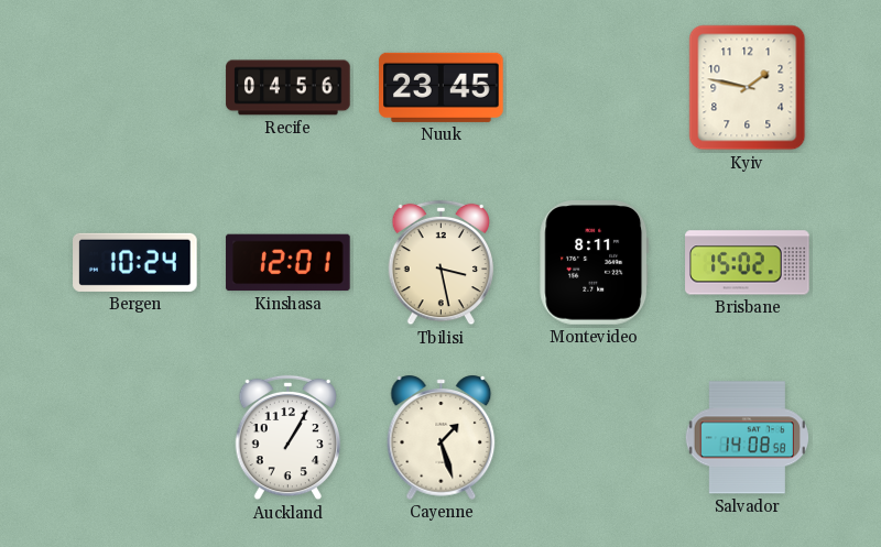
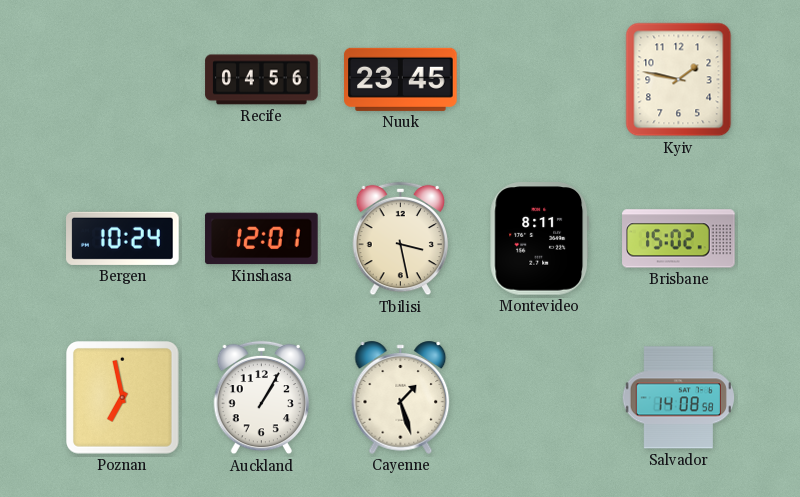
Poznan: none -> 6:58 (123, 398)
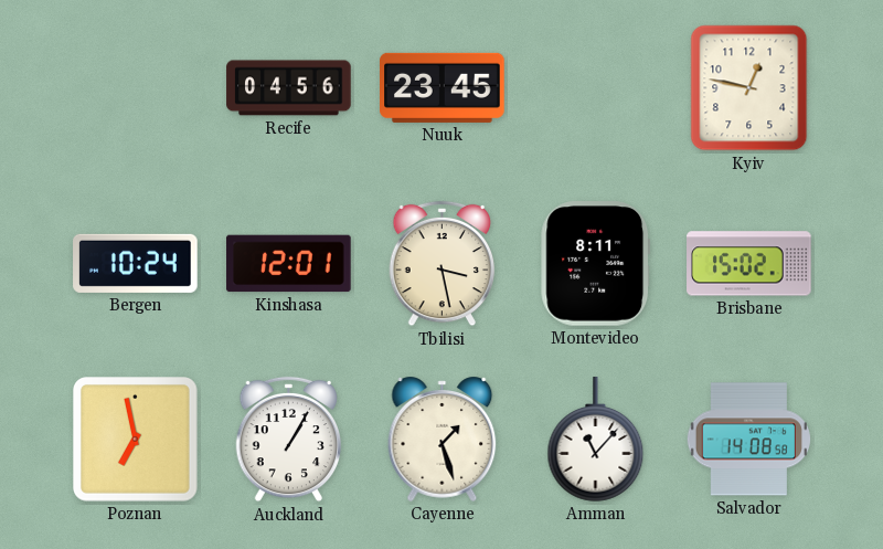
Kyiv: 1:47 -> 12:47 (749, 88)
Amman: none -> 11:07 (596, 440)
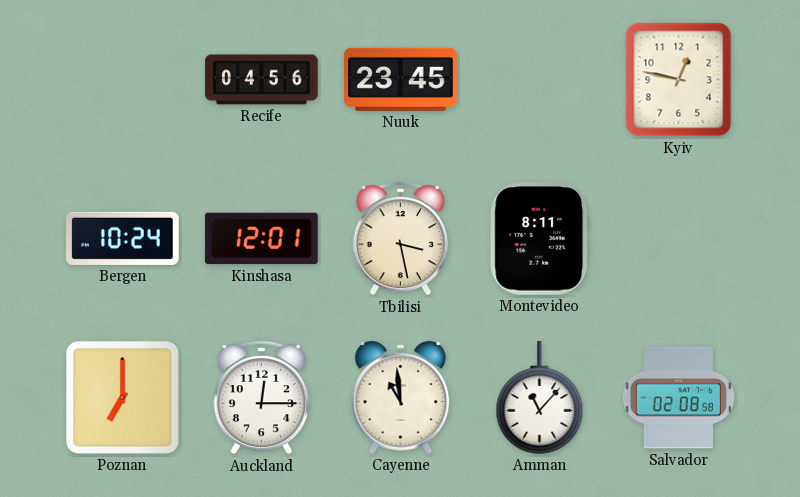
Brisbane: 15:02 -> none (749, 264)
Poznan: 6:58 -> 7:00 (123, 398)
Auckland: 1:05 -> 12:15 (262, 398)
Cayenne: 1:27 -> 10:59 (401, 397)
Salvador: 14:08 -> 02:08 (678, 398)
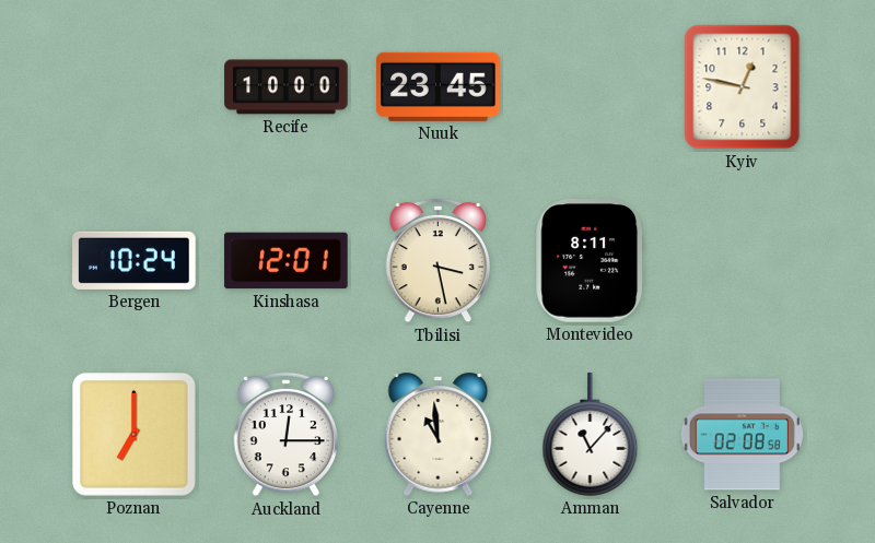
Recife: 04:56 -> 10:00 (287, 87)
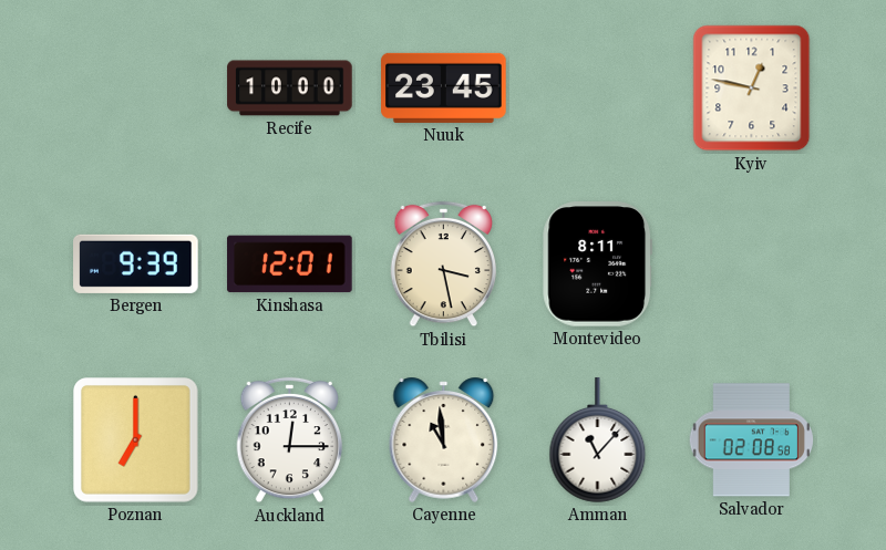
Bergen: 10:24 -> 9:39 (136, 263)
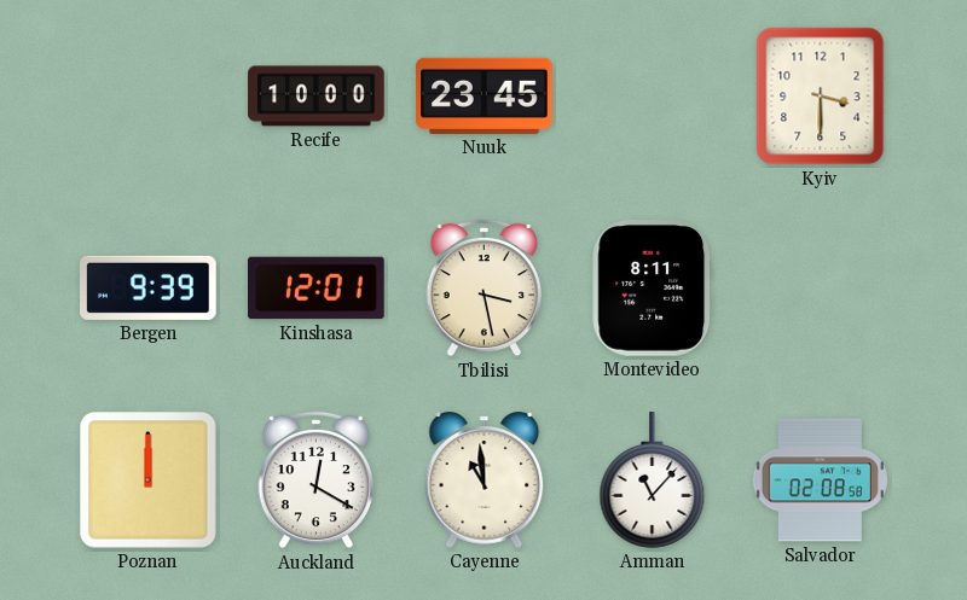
Kyiv: 12:47 -> 3:30 (821, 97)
Poznan: 7:00 -> 12:00 (149, 480)
Auckland: 12:15 -> 12:20 (317, 480)
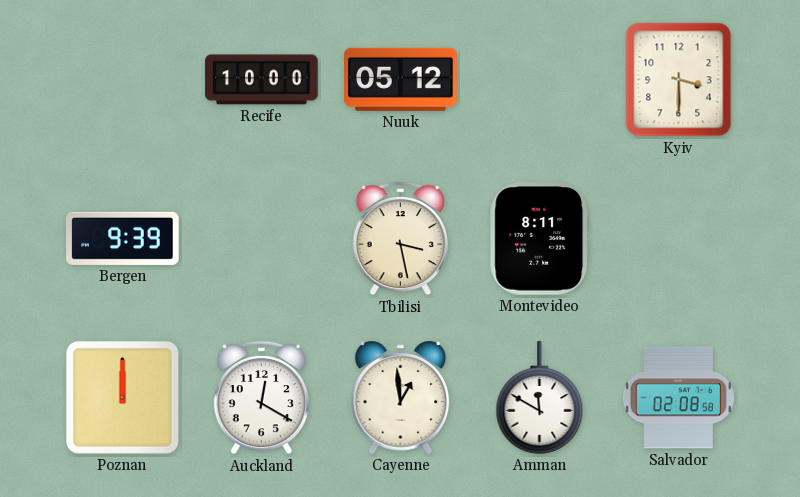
Nuuk: 23:45 -> 05:12 (401, 79)
Kinshasa: 12:01 -> none (317, 289)
Cayenne: 10:59 -> 12:59 (401, 397)
Amman: 11:07 -> 11:50 (540, 398)
